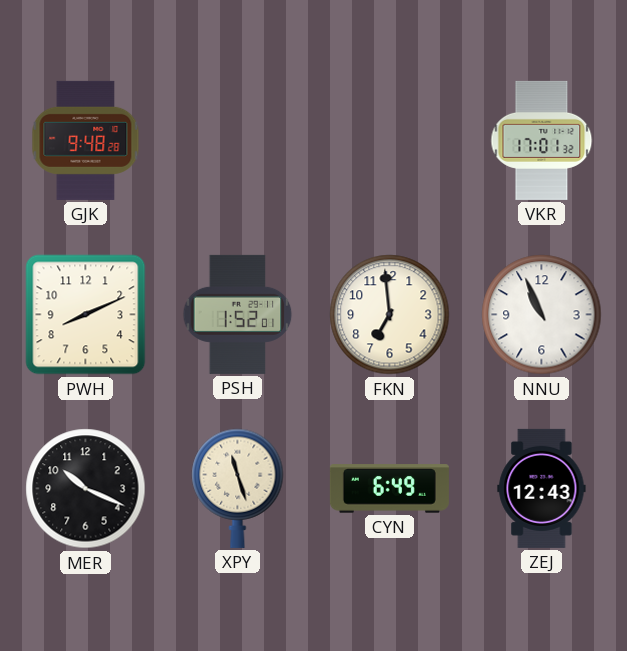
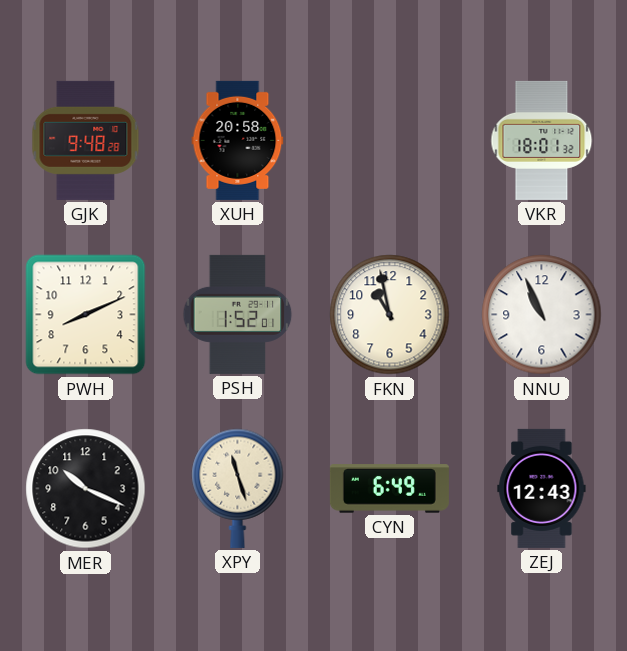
XUH: none -> 20:58 (238, 140)
VKR: 17:01 -> 18:01 (542, 140)
FKN: 6:59 -> 10:58 (390, 315)
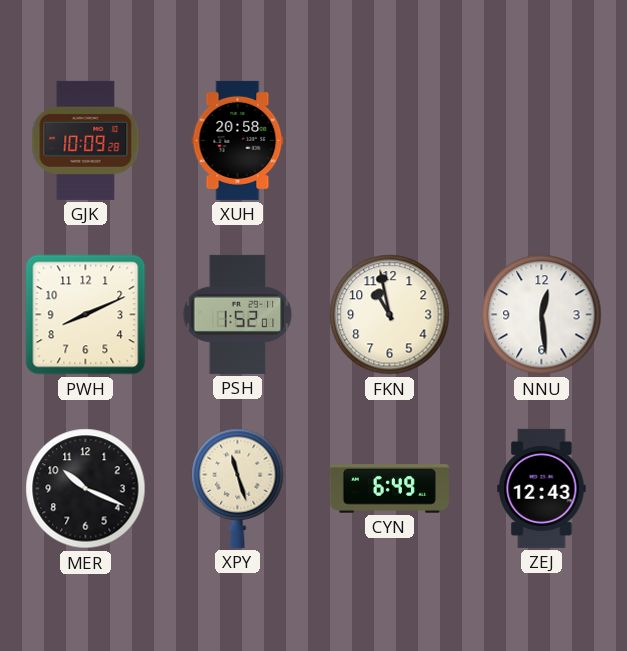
GJK: 9:48 -> 10:09 (86, 140)
VKR: 18:01 -> none (542, 140)
NNU: 10:56 -> 12:29 (542, 315)
